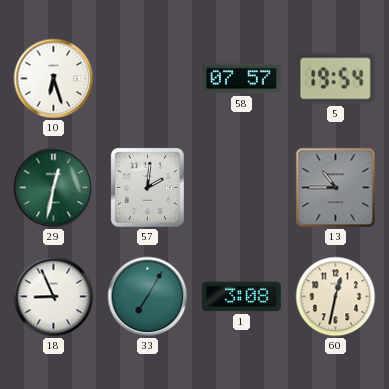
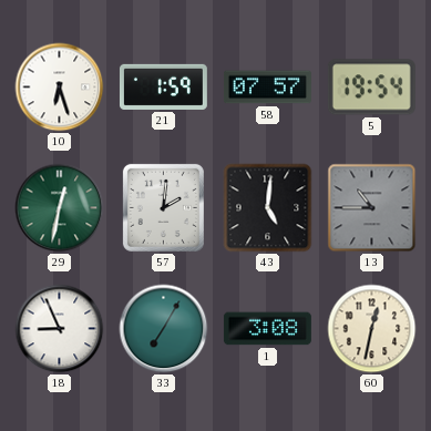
21: none -> 1:59 (163, 86)
43: none -> 5:01 (268, 208)
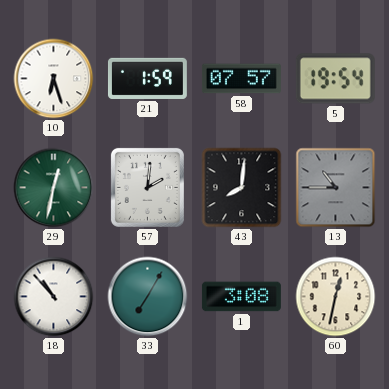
43: 5:01 -> 8:01 (242, 188)
18: 8:56 -> 10:53 (54, 297)
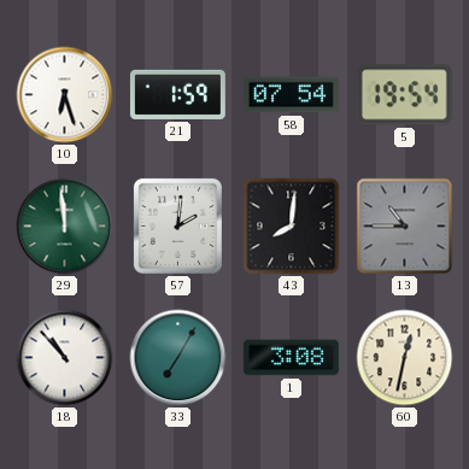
58: 07:57 -> 07:54 (291, 95)
29: 12:32 -> 11:59 (65, 227)
